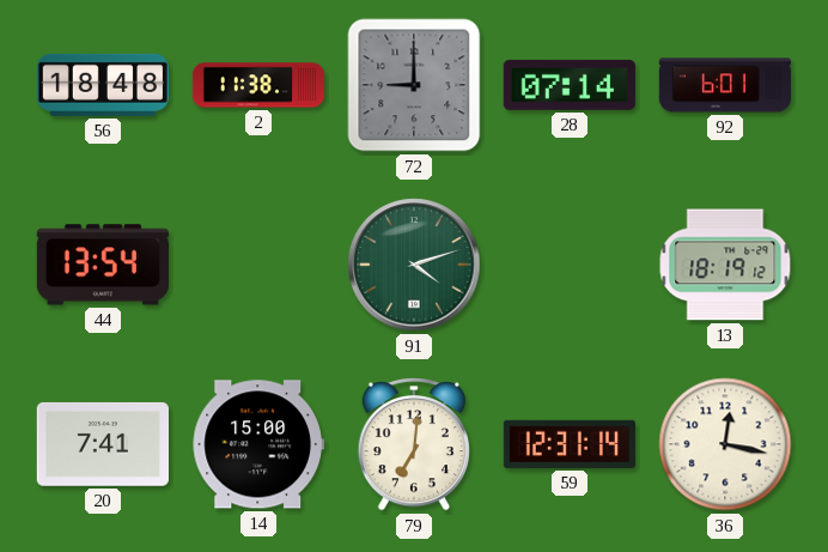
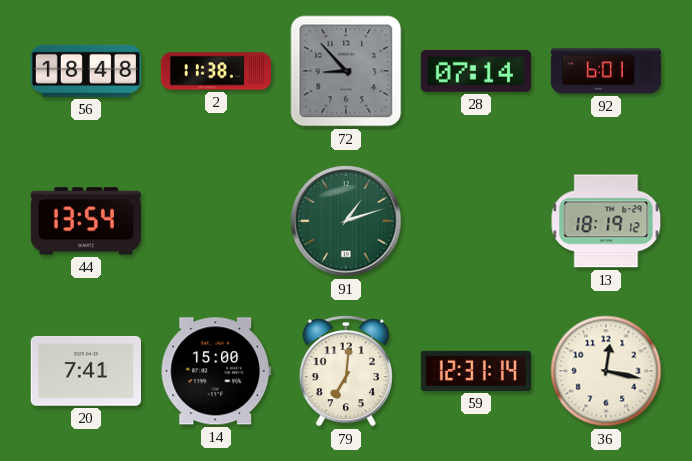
72: 9:00 -> 8:53 (346, 71)
91: 4:12 -> 1:12 (346, 221)
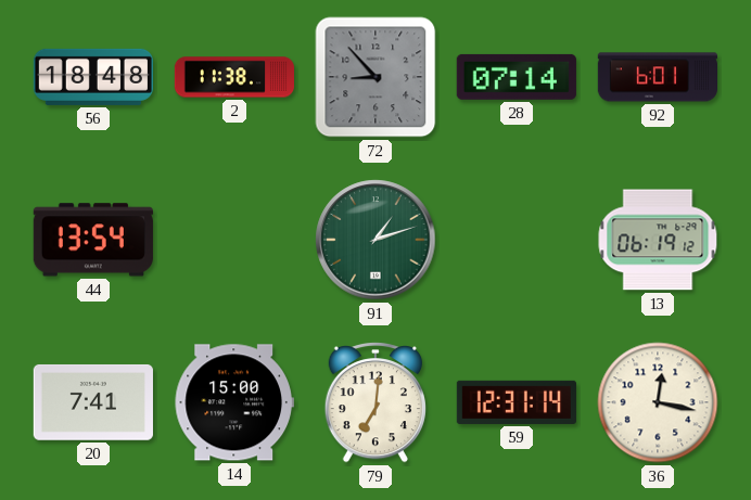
13: 18:19 -> 06:19 (658, 240)
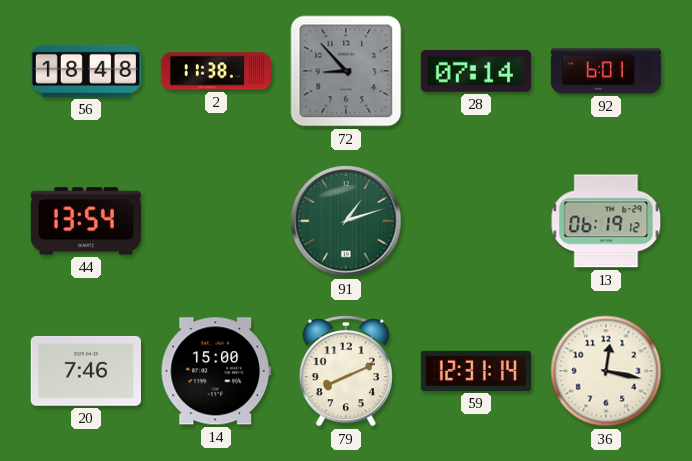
20: 7:41 -> 7:46 (86, 371)
79: 7:01 -> 8:11 (346, 372)
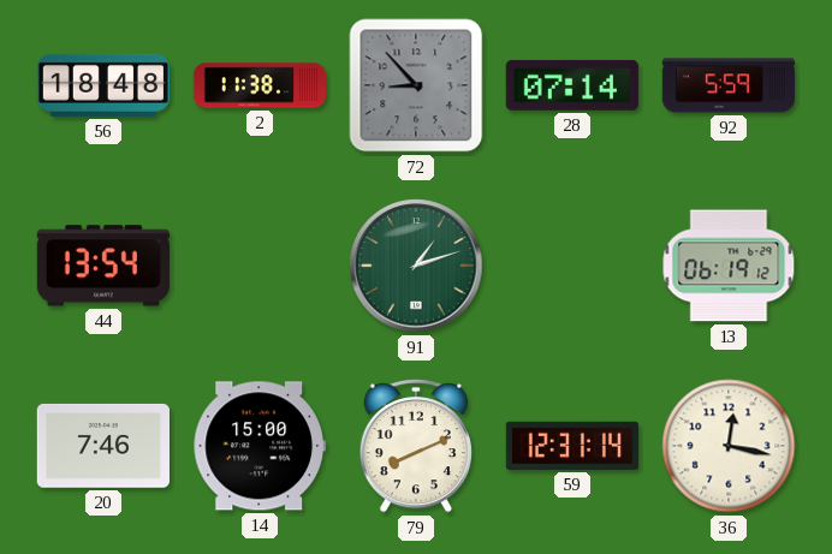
92: 6:01 -> 5:59 (727, 85)
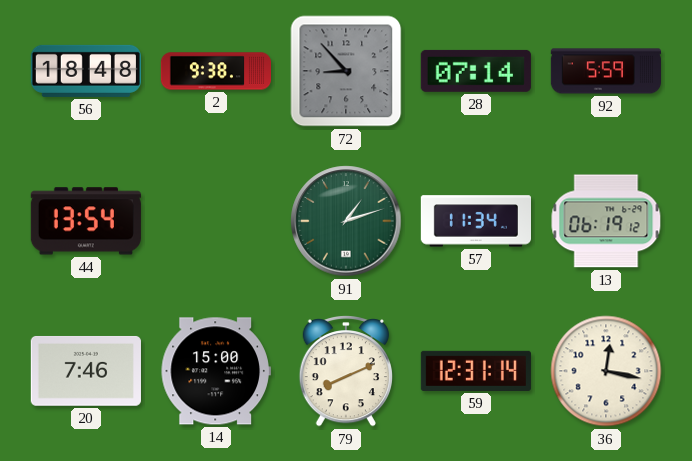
2: 11:38 -> 9:38 (215, 71)
57: none -> 11:34 (475, 221)
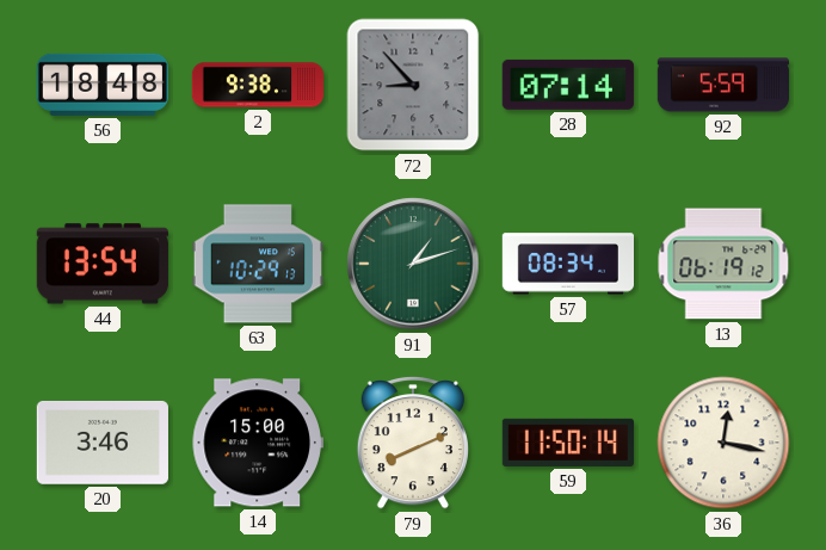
63: none -> 10:29 (258, 264)
57: 11:34 -> 08:34 (567, 264)
20: 7:46 -> 3:46 (103, 443)
59: 12:31 -> 11:50 (568, 443)
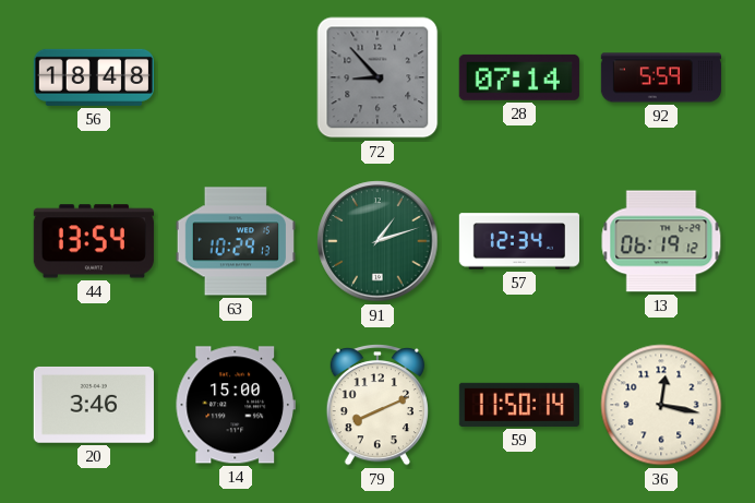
2: 9:38 -> none (257, 85)
57: 08:34 -> 12:34 (518, 241)
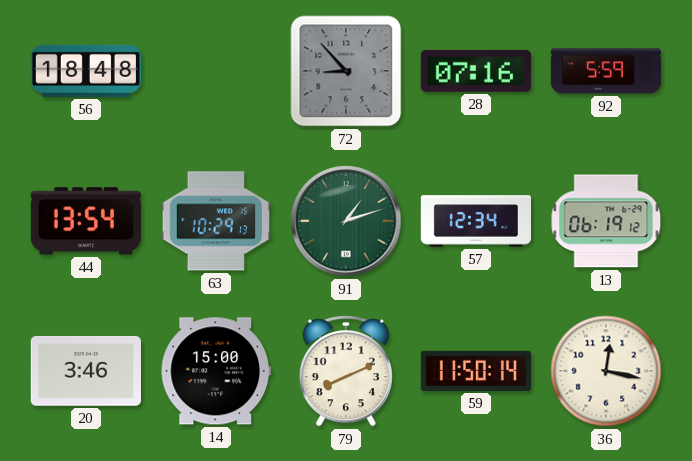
28: 07:14 -> 07:16 (476, 71)
